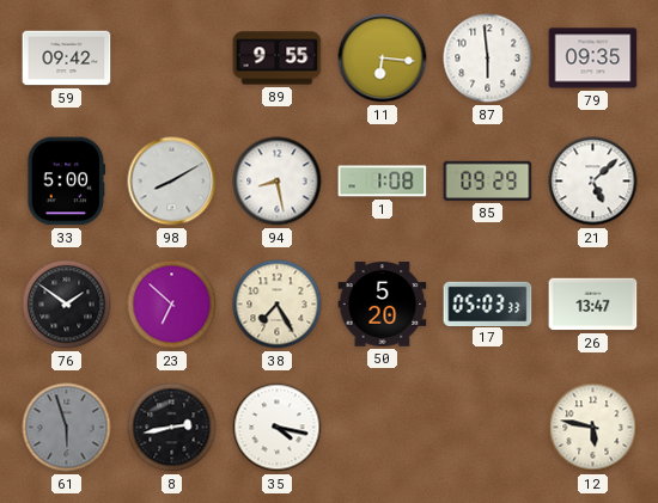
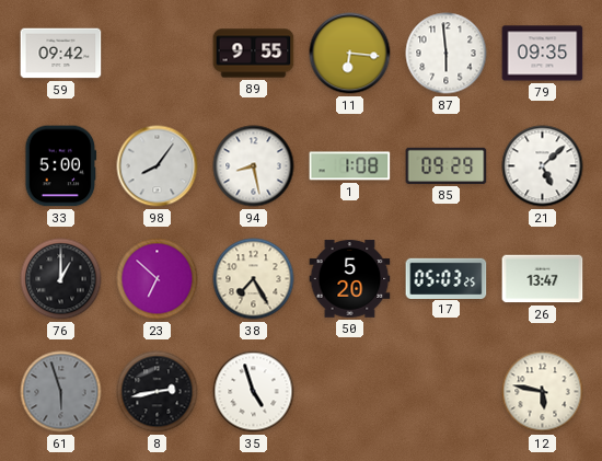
98: 8:10 -> 8:06 (158, 166)
76: 1:51 -> 1:00 (61, 279)
17: 05:03:33 -> 05:03:25 (447, 278)
35: 4:17 -> 4:57 (254, 392)
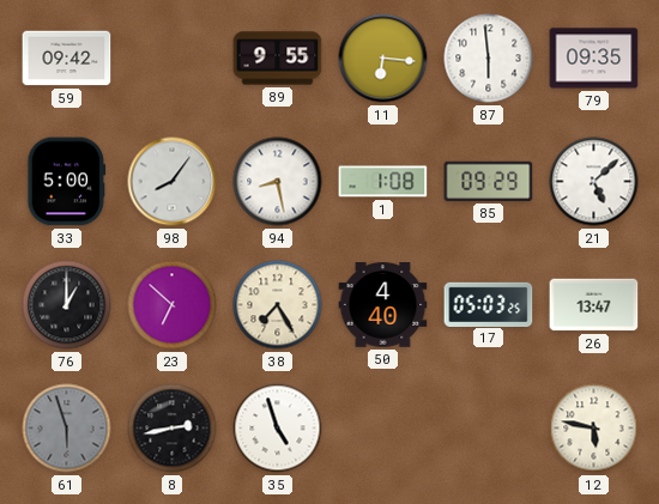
50: 5:20 -> 4:40 (383, 305)
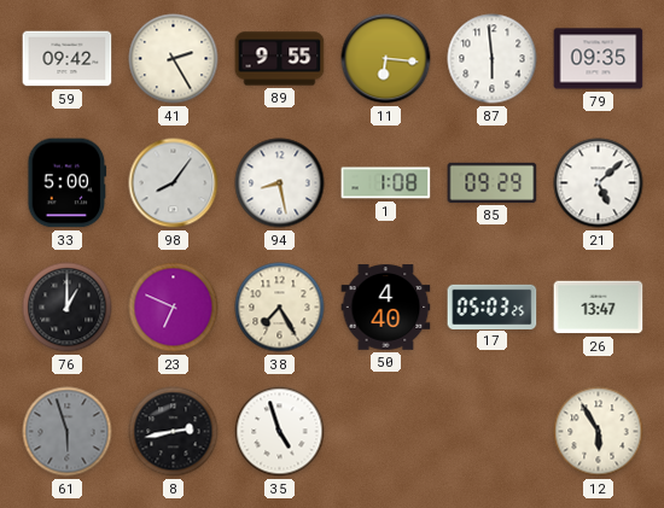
41: none -> 2:25 (174, 59)
23: 6:52 -> 6:49 (174, 308)
12: 5:47 -> 5:55 (599, 432)
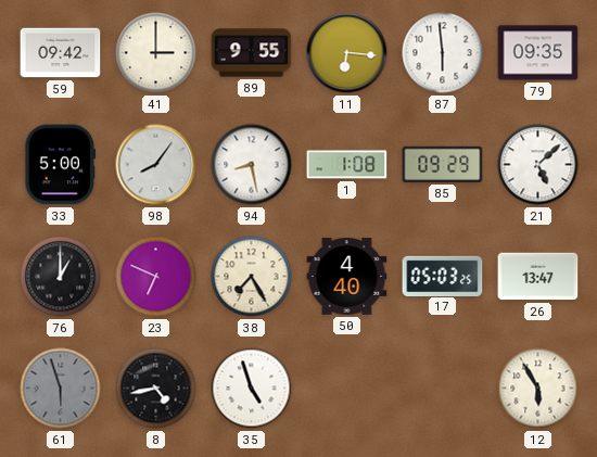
41: 2:25 -> 3:00 (156, 53)
8: 2:43 -> 4:43 (156, 389)
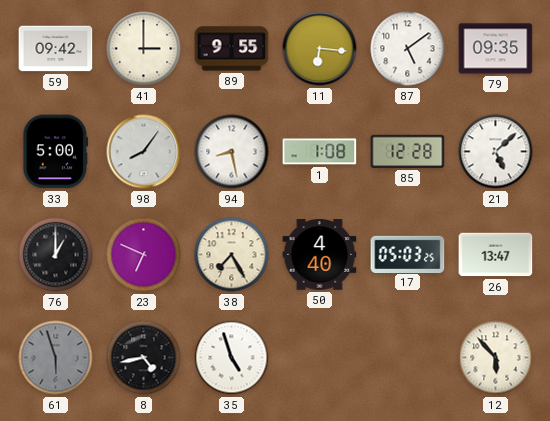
87: 5:59 -> 5:09 (408, 49)
85: 09:29 -> 12:28 (408, 151)
12: 5:55 -> 5:53 (496, 358)
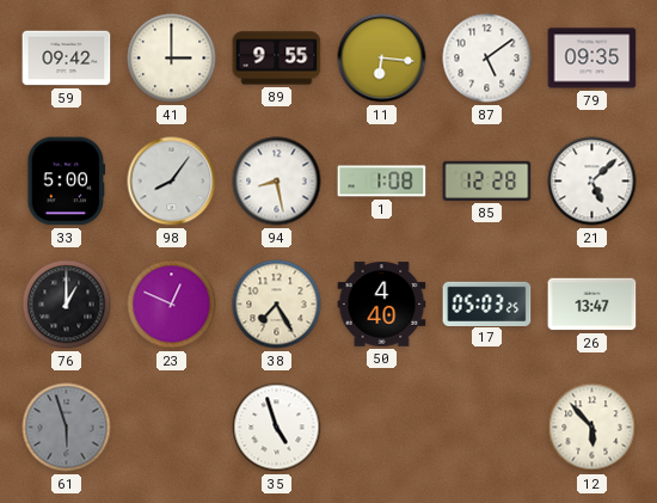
23: 6:49 -> 12:49 (172, 305)
8: 4:43 -> none (144, 358)
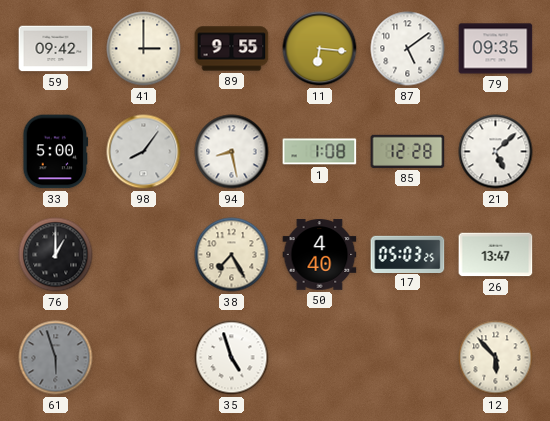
23: 12:49 -> none (172, 305)
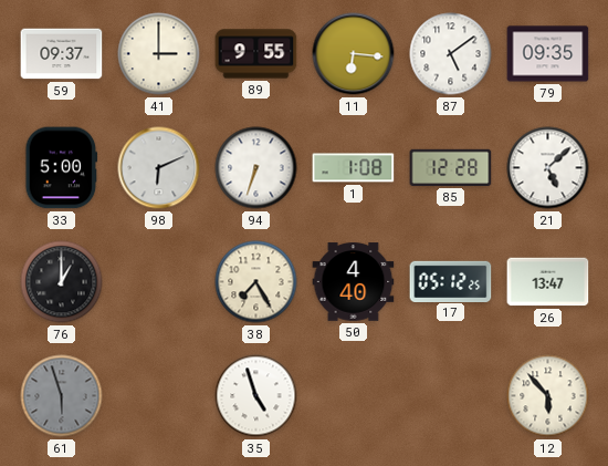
59: 09:42 -> 09:37 (62, 54)
98: 8:06 -> 6:11 (159, 168)
94: 8:28 -> 6:33 (256, 168)
17: 05:03 -> 05:12 (451, 281)
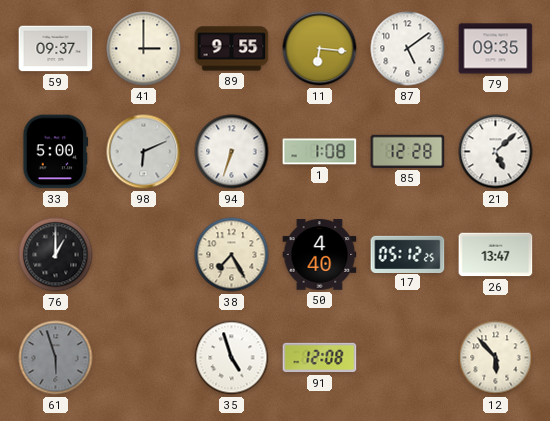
91: none -> 12:08 (320, 358)
